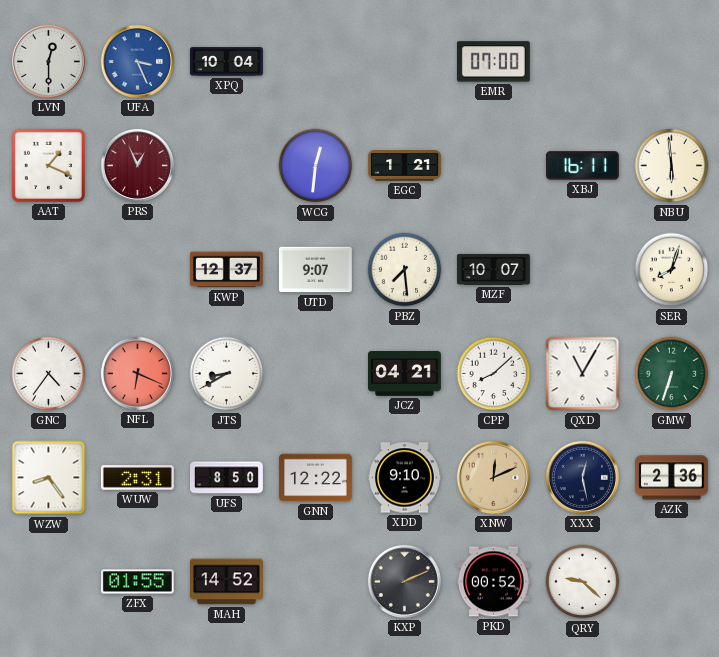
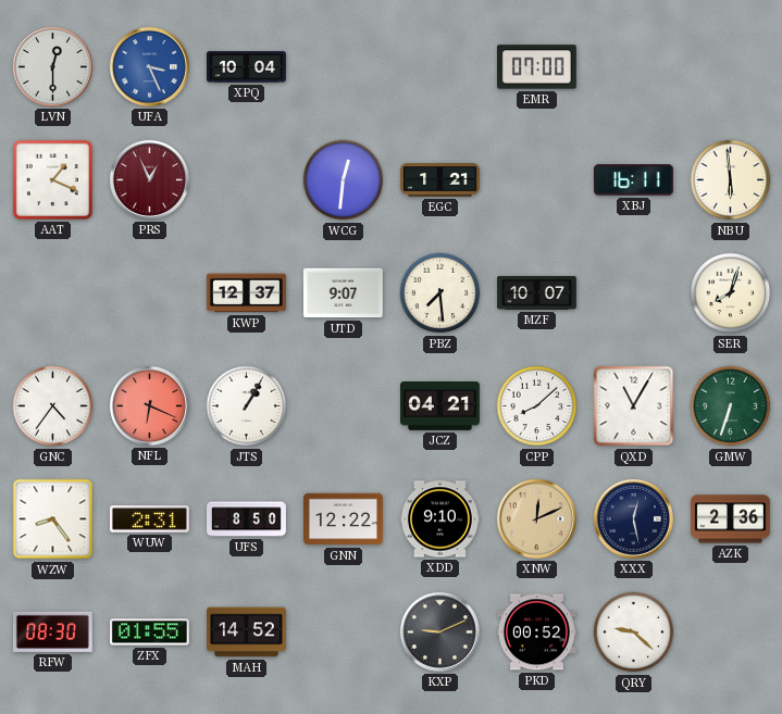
JTS: 8:40 -> 1:05 (247, 406)
RFW: none -> 08:30 (52, 631)
KXP: 2:11 -> 9:11 (439, 631)
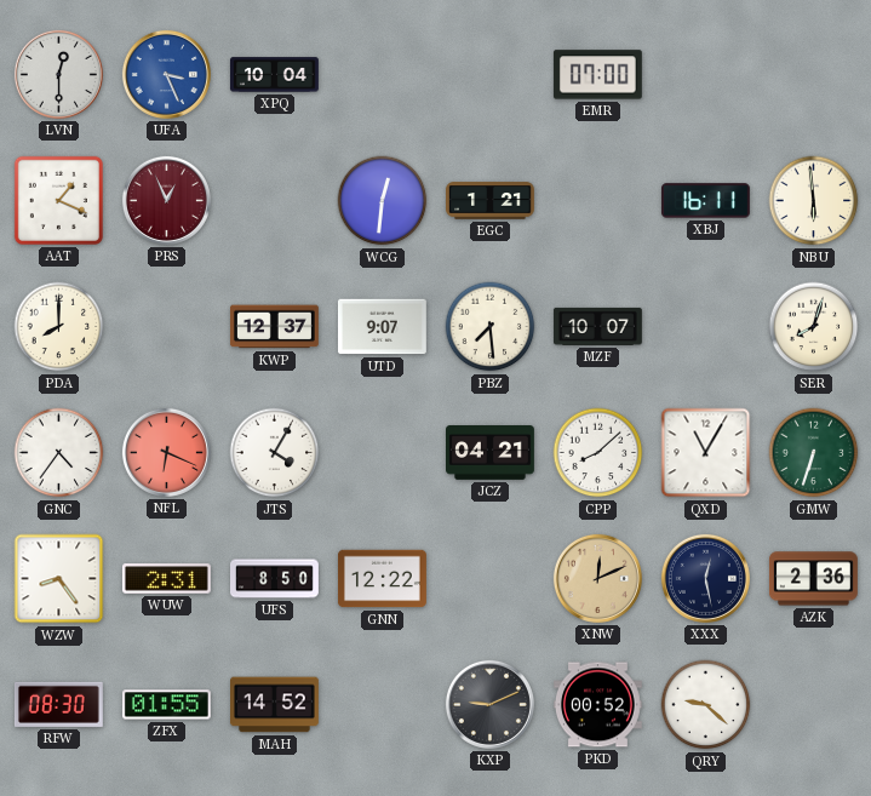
PDA: none -> 8:00 (59, 327)
JTS: 1:05 -> 4:05 (275, 453)
XDD: 9:10 -> none (440, 519)
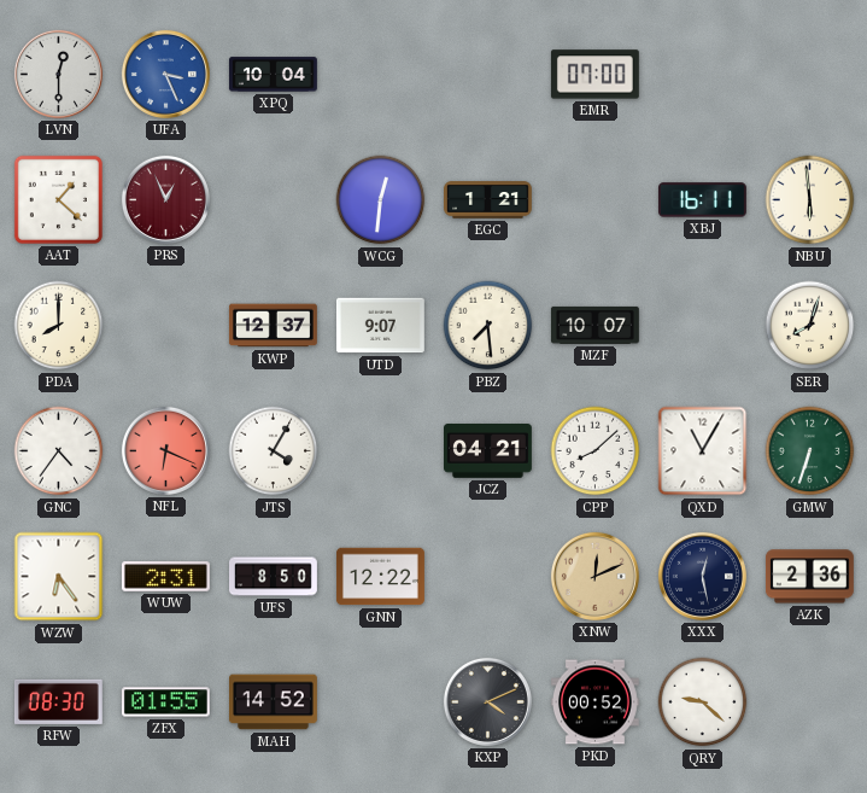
AAT: 1:19 -> 1:22 (58, 199)
WZW: 8:24 -> 6:24 (59, 577)
KXP: 9:11 -> 4:11 (487, 701)
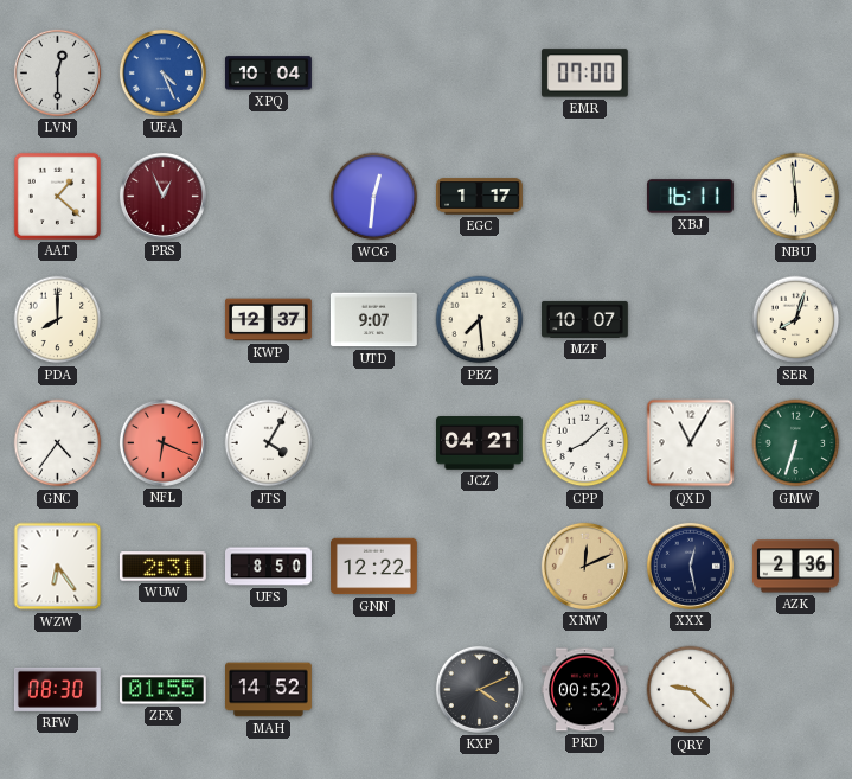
UFA: 3:26 -> 4:26 (162, 72)
EGC: 1:21 -> 1:17 (480, 197)
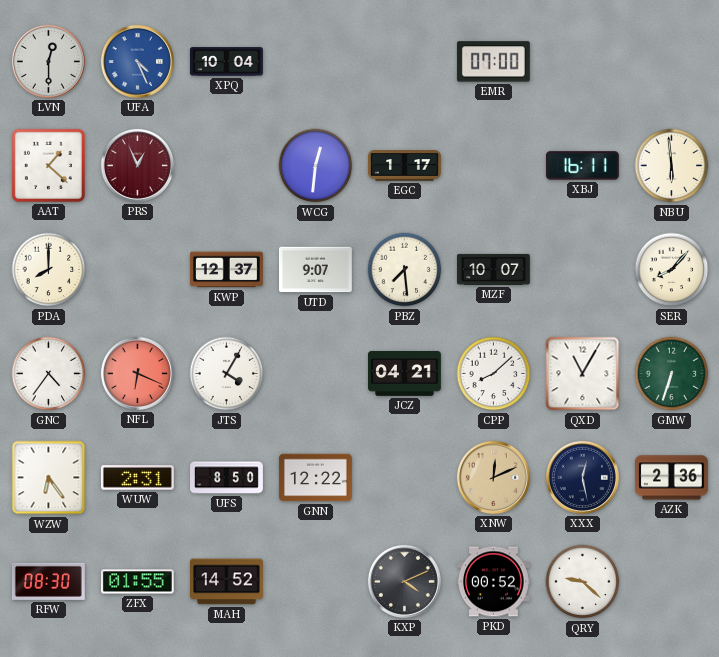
SER: 8:03 -> 8:07 (672, 270)
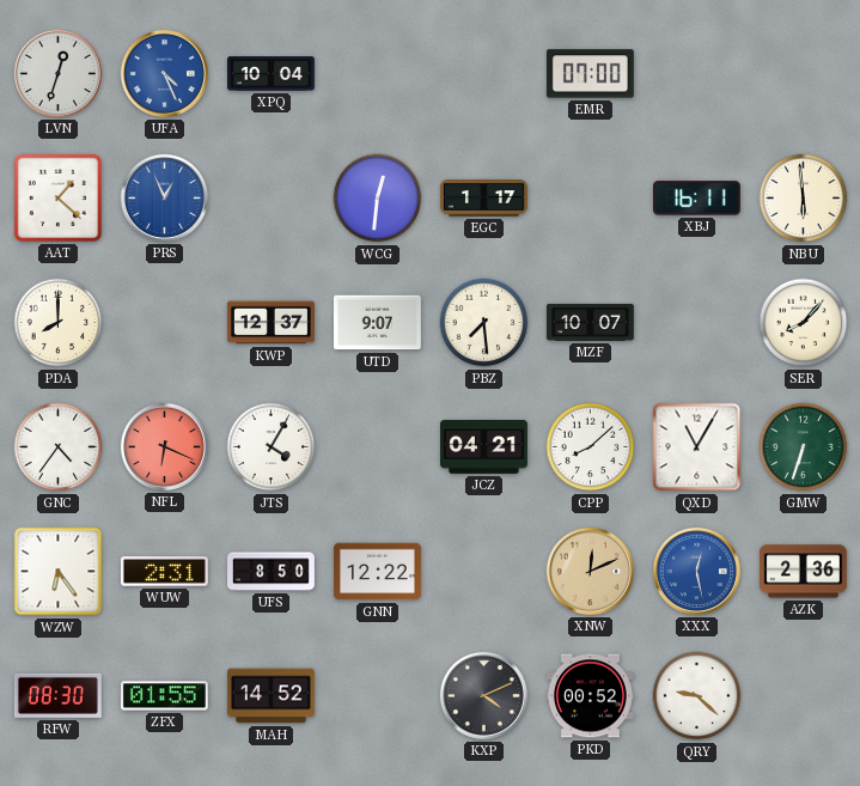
LVN: 12:30 -> 12:33 (57, 73)
PRS dial: burgundy -> blue (164, 197)
XXX dial: navy -> blue (696, 571)
